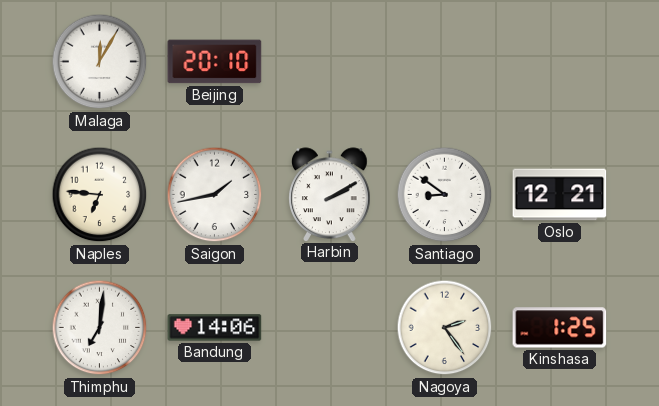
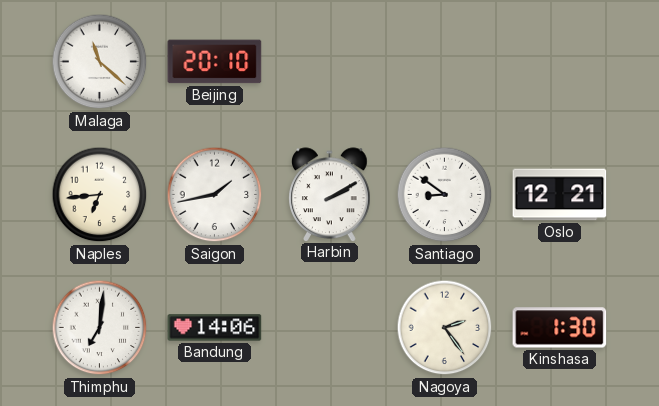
Malaga: 12:05 -> 11:22 (100, 62)
Naples: 6:46 -> 6:44 (100, 195)
Kinshasa: 1:25 -> 1:30 (560, 328)
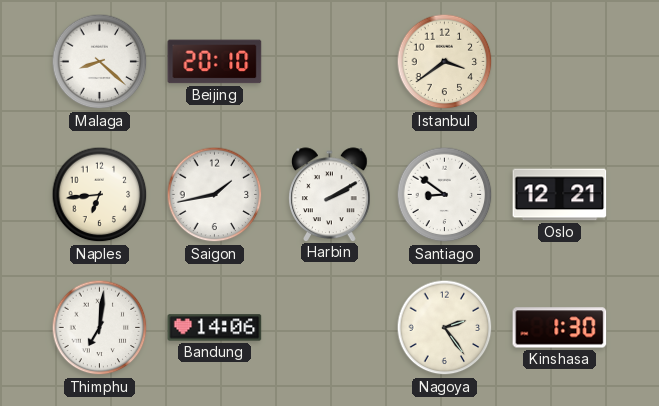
Malaga: 11:22 -> 8:22 (100, 62)
Istanbul: none -> 3:39 (445, 62)
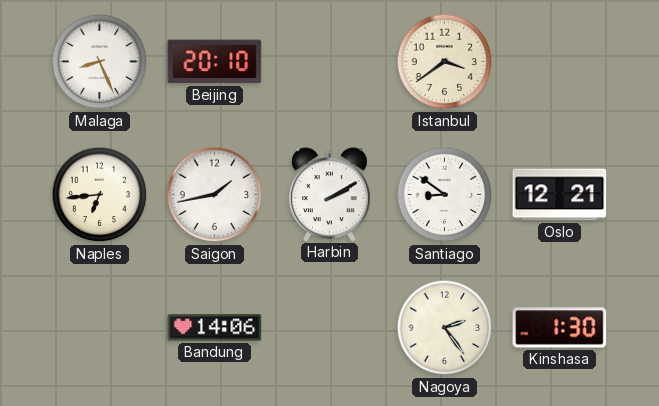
Malaga: 8:22 -> 8:26 (100, 62)
Thimphu: 7:01 -> none (100, 328)
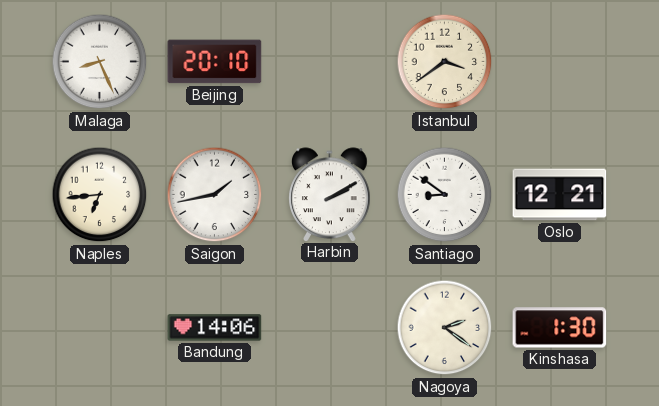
Nagoya: 2:24 -> 2:21 (445, 328)
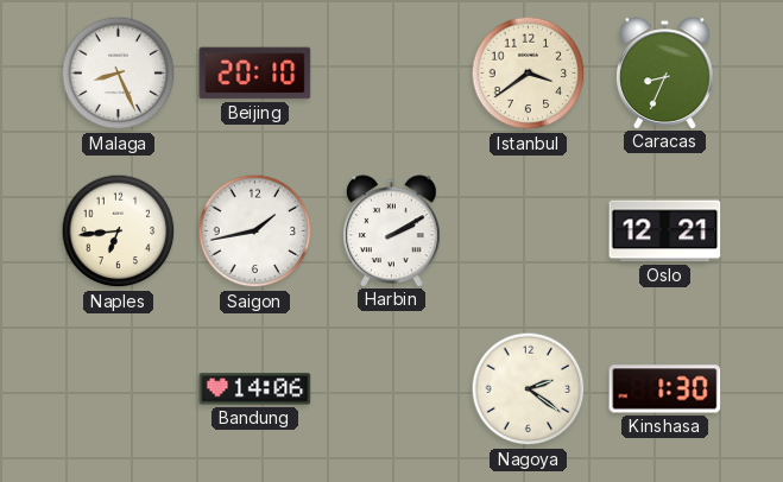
Caracas: none -> 8:34 (665, 72)
Santiago: 8:51 -> none (445, 195)
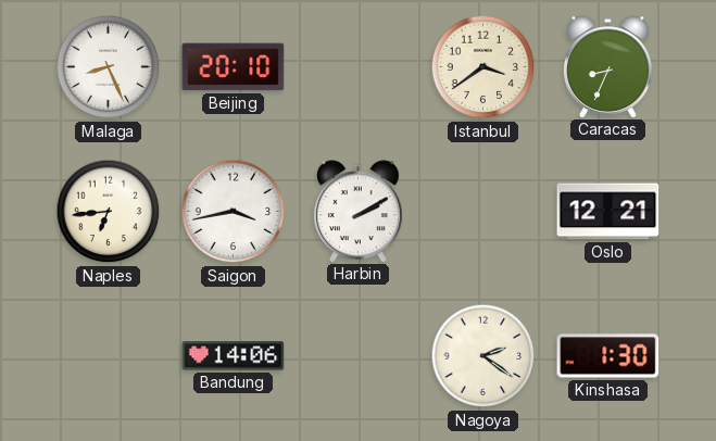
Saigon: 1:43 -> 3:43 (234, 212)
